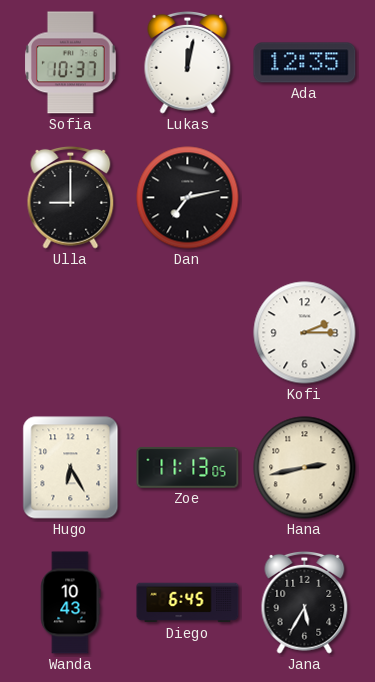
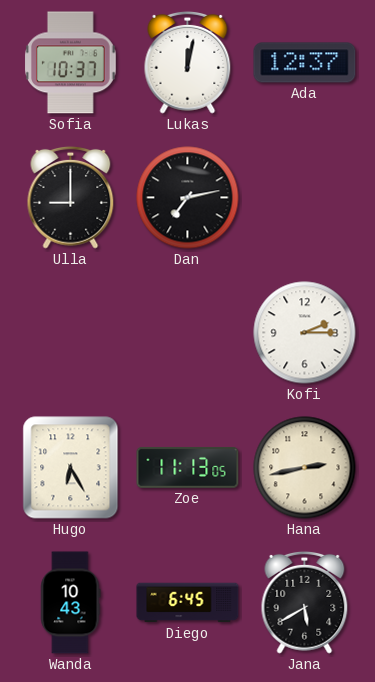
Ada: 12:35 -> 12:37 (305, 63)
Jana: 5:35 -> 5:40 (305, 602)
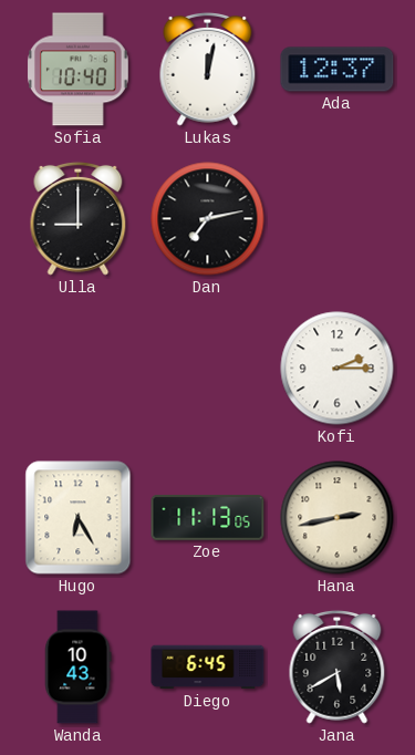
Sofia: 10:37 -> 10:40 (79, 70)
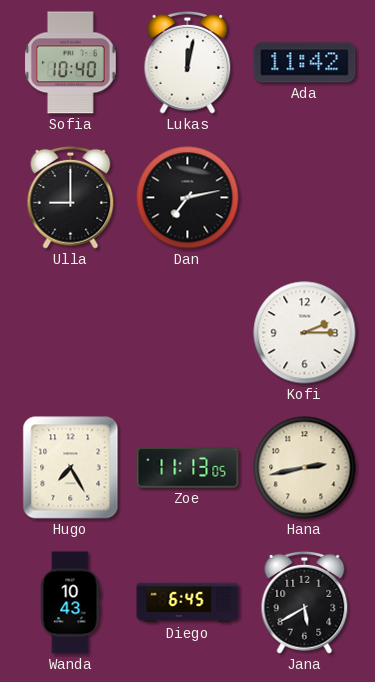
Ada: 12:37 -> 11:42 (305, 63)
Hugo: 6:25 -> 7:25 (71, 468)
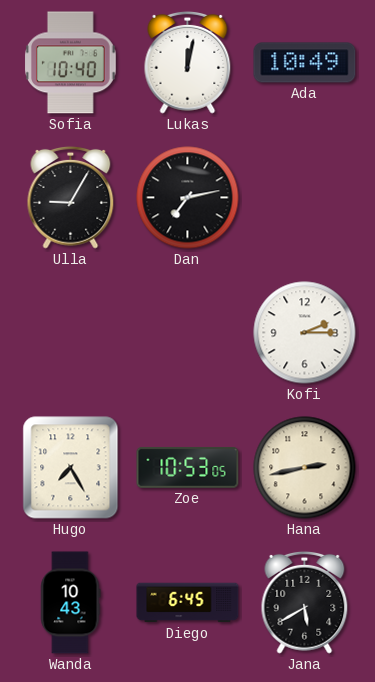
Ada: 11:42 -> 10:49 (305, 63)
Ulla: 9:00 -> 9:05 (71, 197)
Zoe: 11:13 -> 10:53 (188, 467)
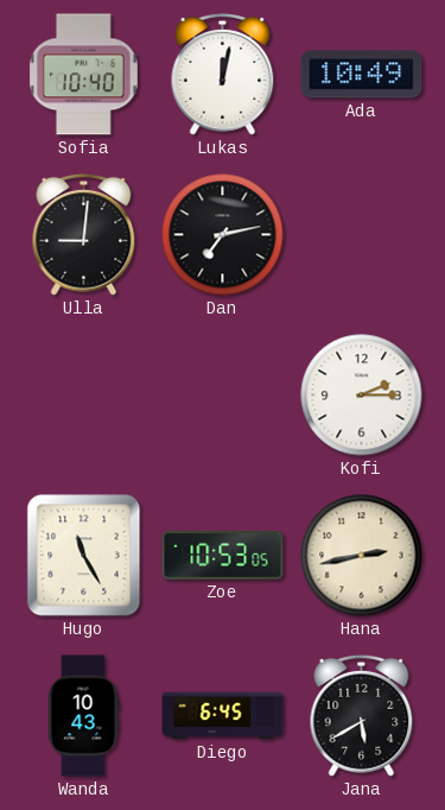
Ulla: 9:05 -> 9:01 (84, 234)
Hugo: 7:25 -> 11:25 (84, 556)
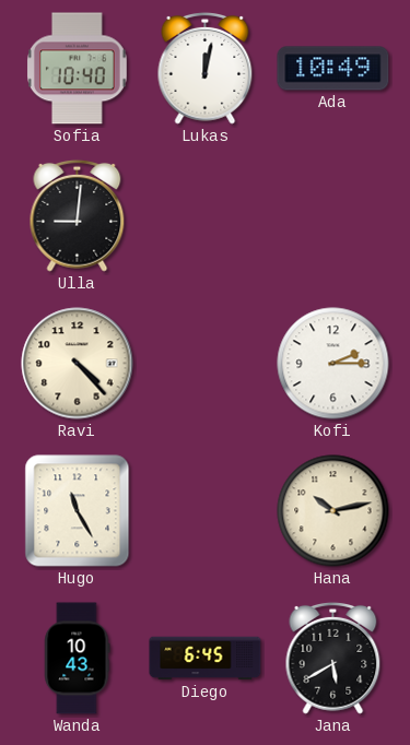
Dan: 7:13 -> none (223, 235)
Ravi: none -> 4:23 (78, 364)
Zoe: 10:53 -> none (223, 555)
Hana: 2:43 -> 10:13 (333, 511)
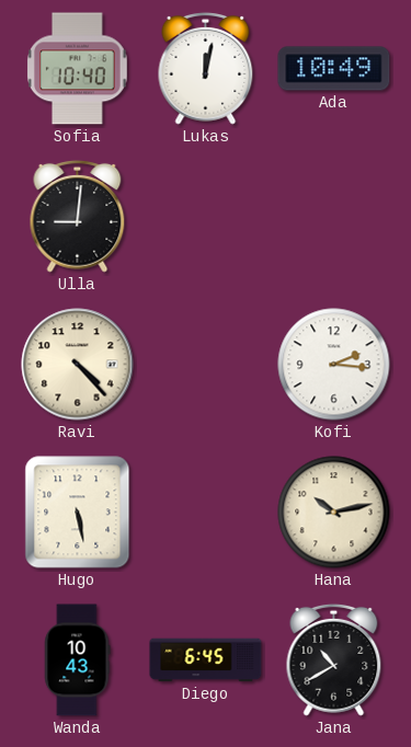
Kofi: 2:15 -> 2:16 (334, 365)
Hugo: 11:25 -> 5:28 (78, 513)
Jana: 5:40 -> 10:40 (334, 659)
